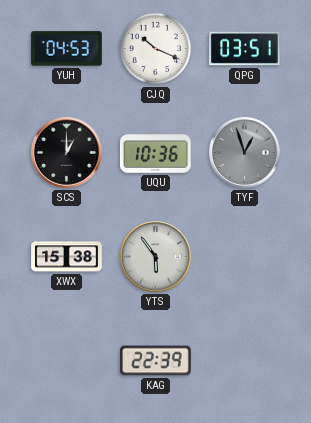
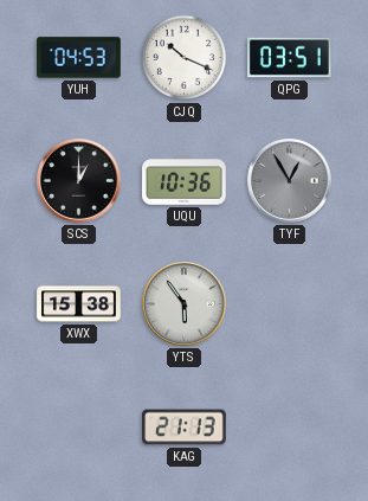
TYF: 12:57 -> 12:55 (290, 181)
KAG: 22:39 -> 21:13 (185, 428)
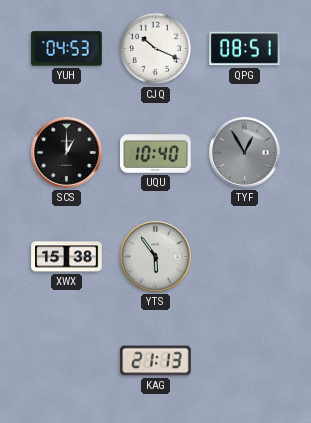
QPG: 03:51 -> 08:51 (245, 49)
UQU: 10:36 -> 10:40 (156, 153)
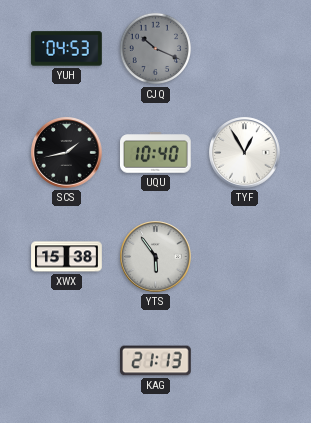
CJQ dial: white -> grey (156, 49)
QPG: 08:51 -> none (245, 49)
SCS: 1:00 -> 1:43 (67, 153)
TYF dial: grey -> white (245, 153)
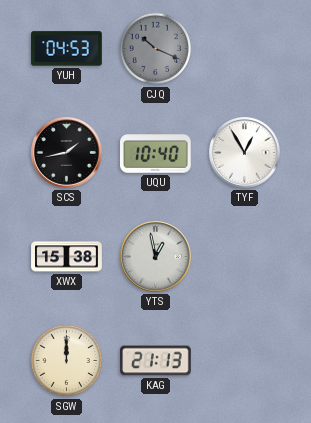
YTS: 5:54 -> 12:58 (156, 257)
SGW: none -> 12:00 (67, 361)
